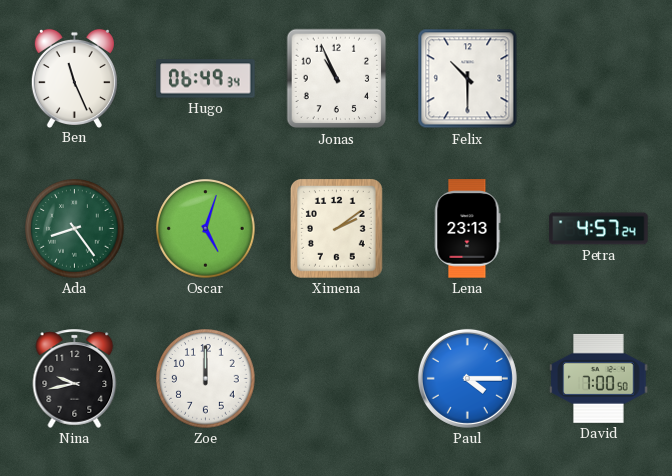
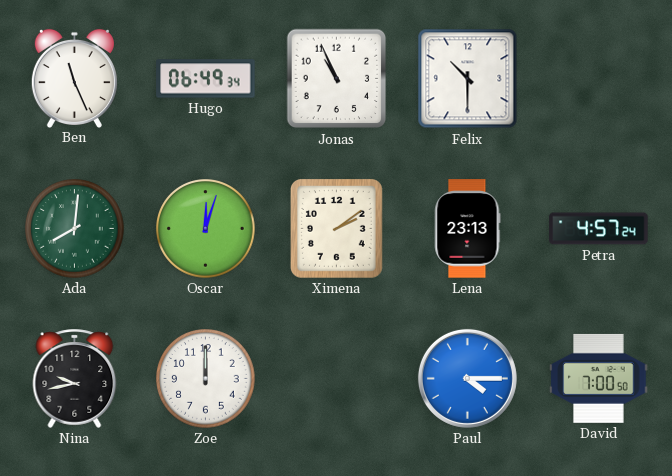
Ada: 8:24 -> 8:01 (75, 229)
Oscar: 5:03 -> 12:03 (206, 229)
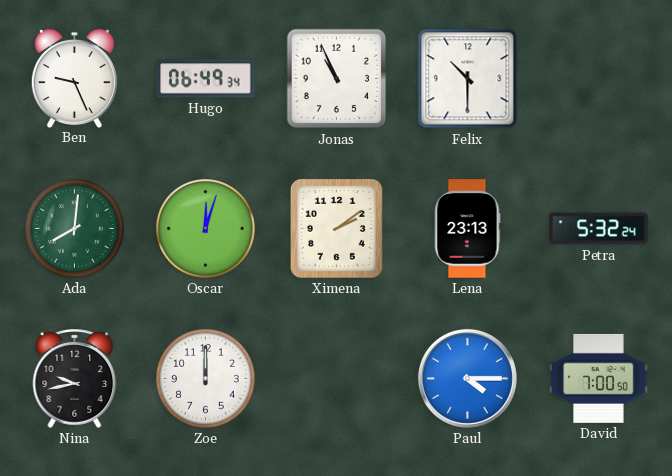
Ben: 11:26 -> 9:26 (74, 78)
Petra: 4:57 -> 5:32 (599, 229)
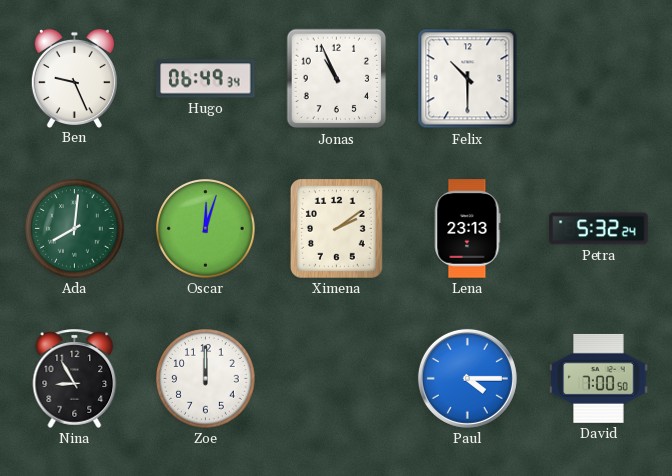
Nina: 9:43 -> 8:55 (75, 378)
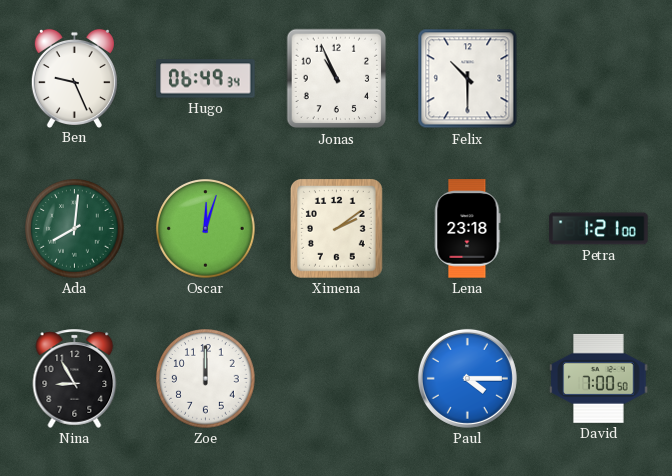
Lena: 23:13 -> 23:18 (468, 229)
Petra: 5:32 -> 1:21 (599, 229)
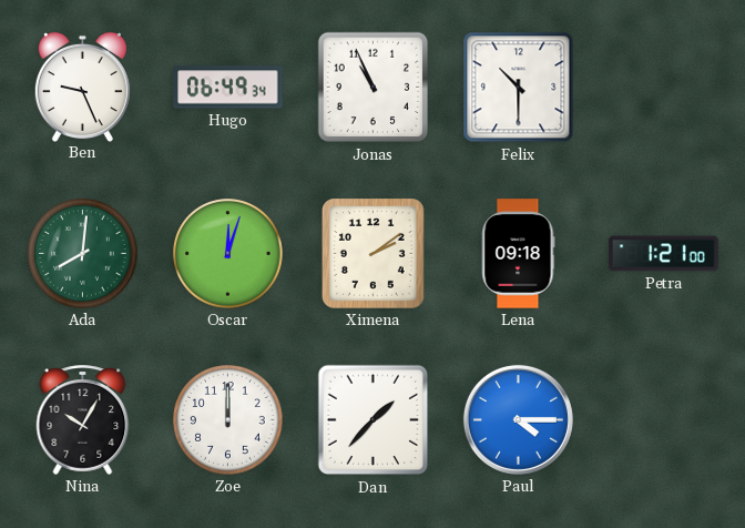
Lena: 23:18 -> 09:18 (519, 254)
Nina: 8:55 -> 10:05 (83, 419)
Dan: none -> 1:37 (374, 420)
David: 7:00 -> none (599, 378)
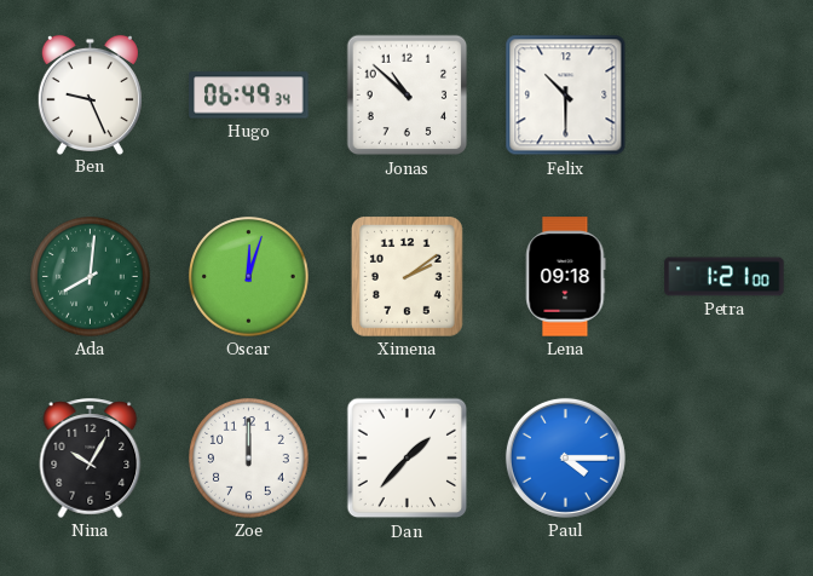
Jonas: 10:56 -> 10:52 (408, 96)
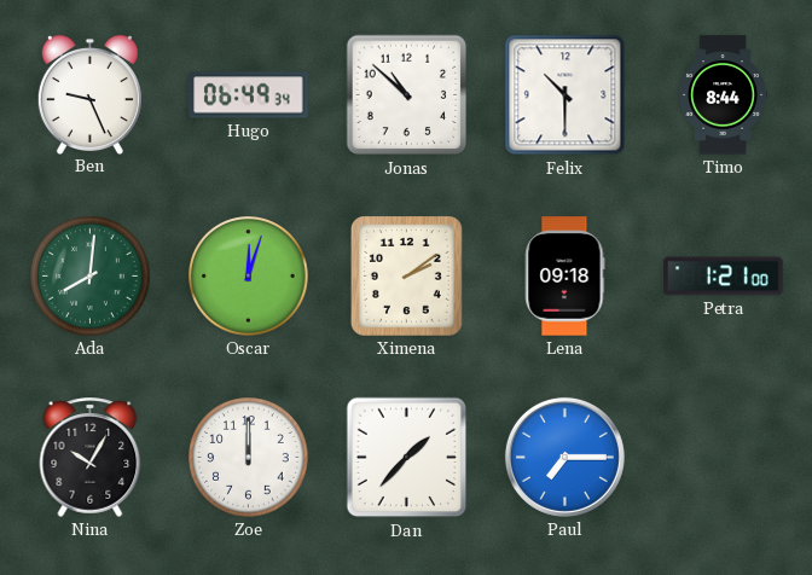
Timo: none -> 8:44 (724, 95)
Paul: 4:15 -> 7:15 (564, 457)
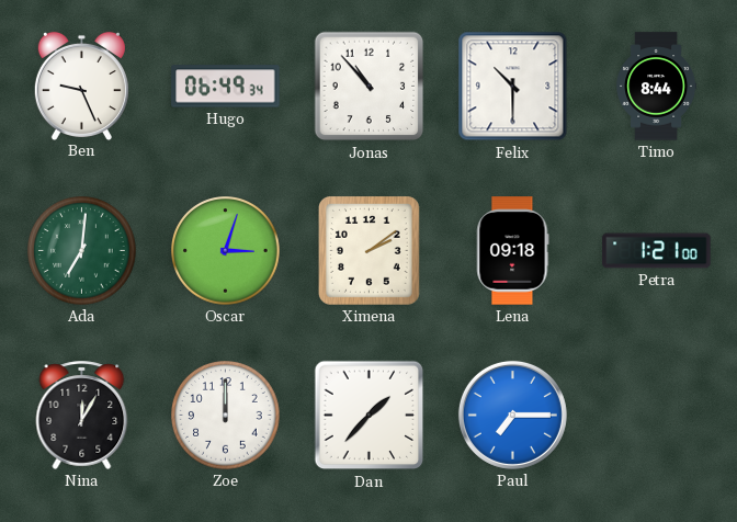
Jonas: 10:52 -> 10:53 (370, 87)
Ada: 8:01 -> 7:01 (82, 251)
Oscar: 12:03 -> 3:03 (226, 251)
Nina: 10:05 -> 12:05 (82, 415)
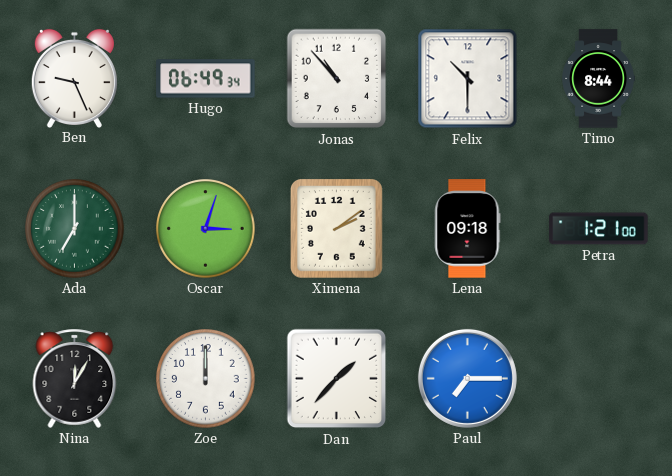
Ada: 7:01 -> 7:00 (75, 229)
